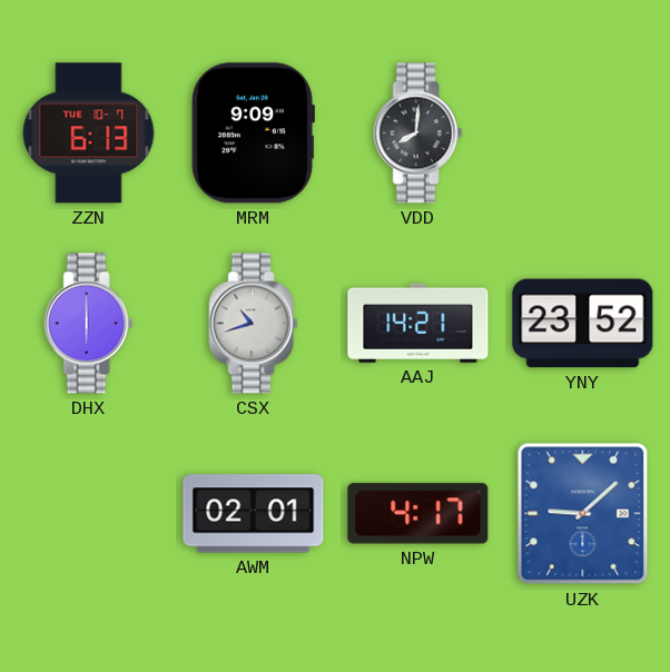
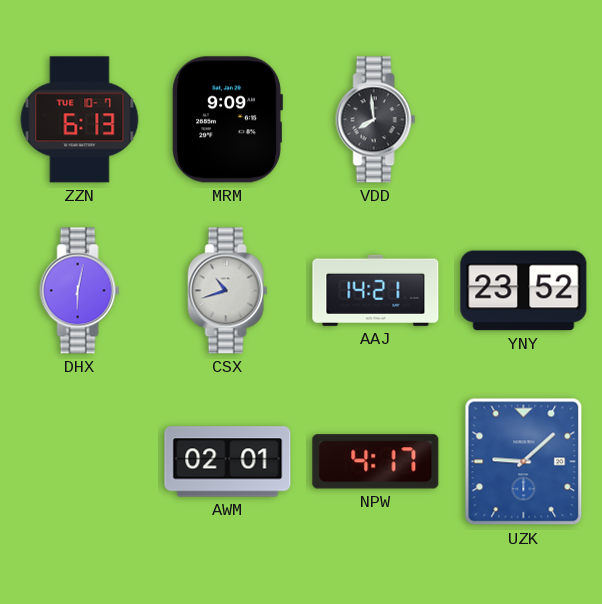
VDD: 8:01 -> 7:59 (376, 120)
DHX: 6:00 -> 6:02 (80, 291)
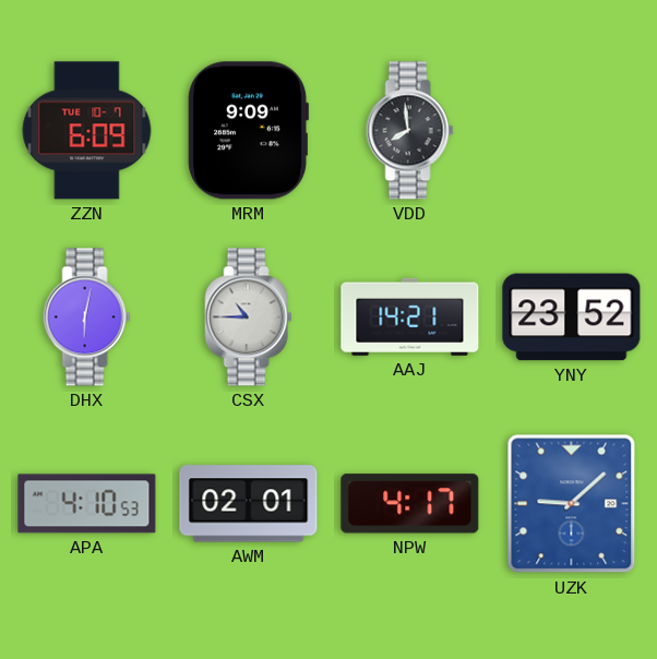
ZZN: 6:13 -> 6:09 (87, 131)
CSX: 10:42 -> 10:45 (249, 317)
APA: none -> 4:10 (87, 504)
